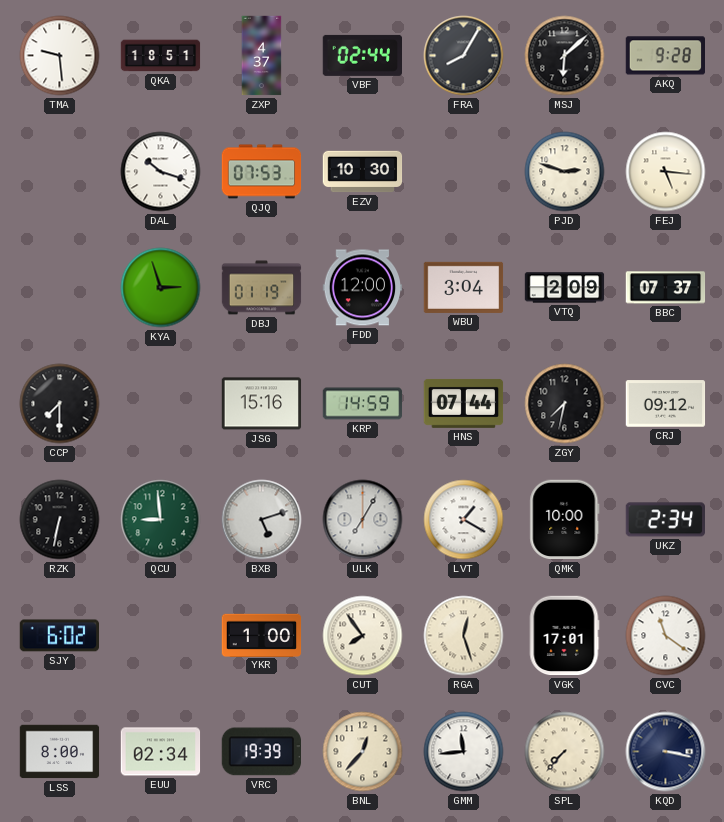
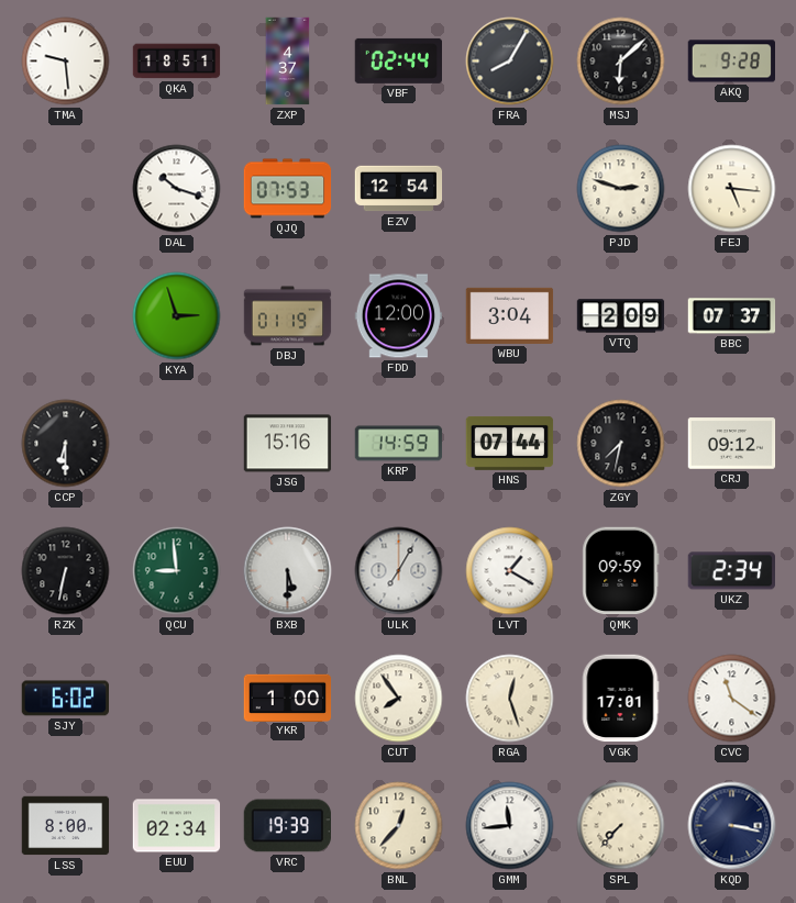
EZV: 10:30 -> 12:54 (399, 189)
CCP: 7:30 -> 6:30 (66, 444)
BXB: 5:12 -> 5:30 (288, 571)
QMK: 10:00 -> 09:59 (621, 571)
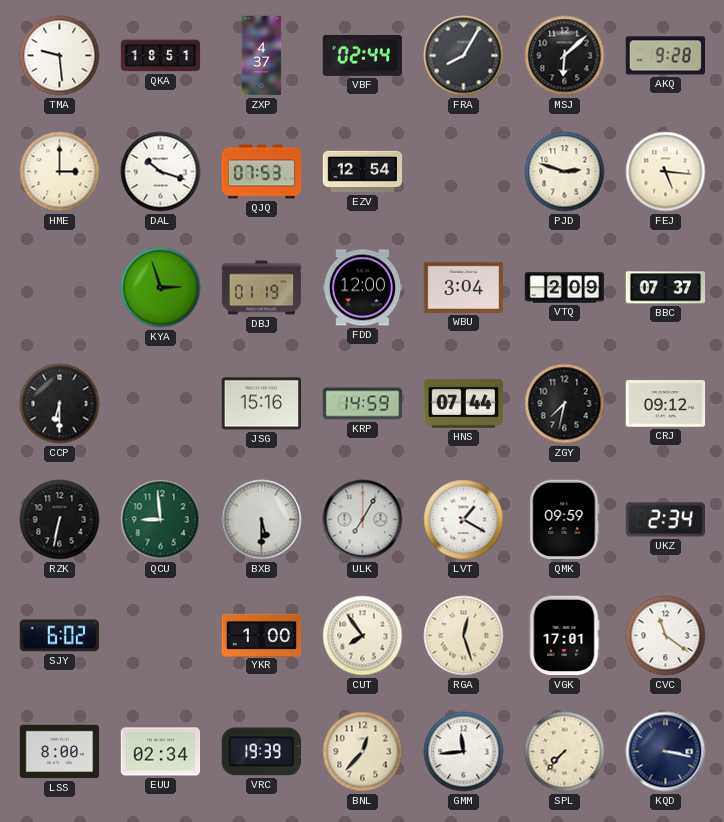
HME: none -> 3:00 (60, 172)
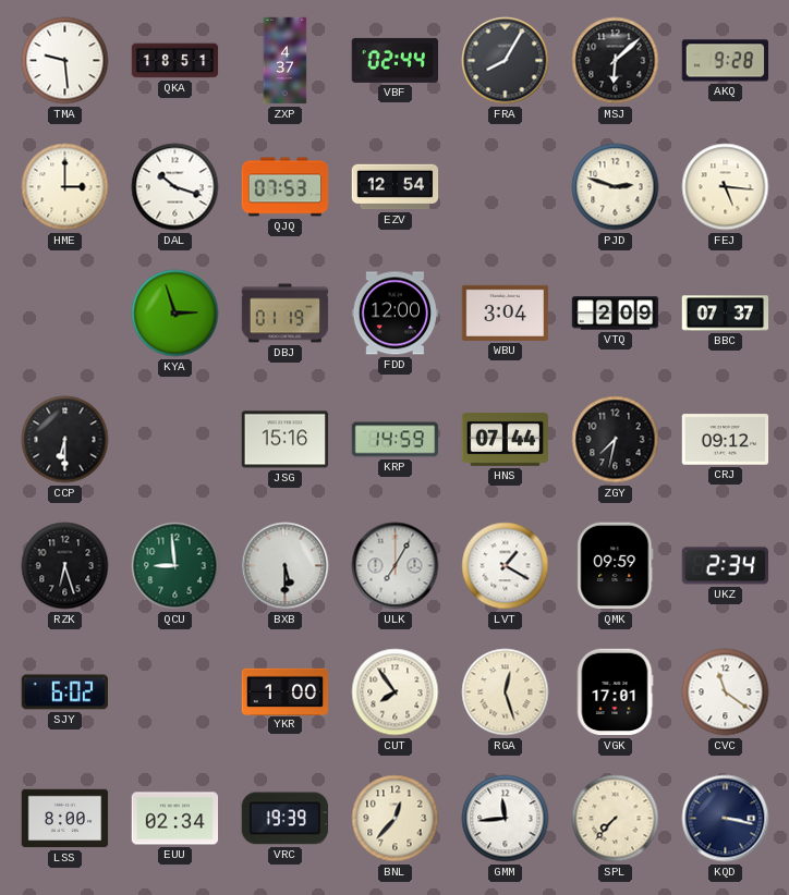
RZK: 6:32 -> 6:27 (65, 566)
